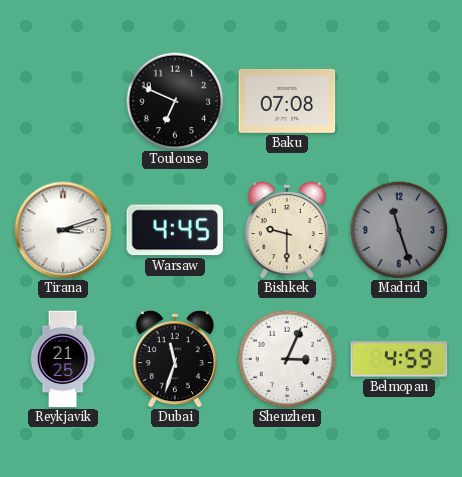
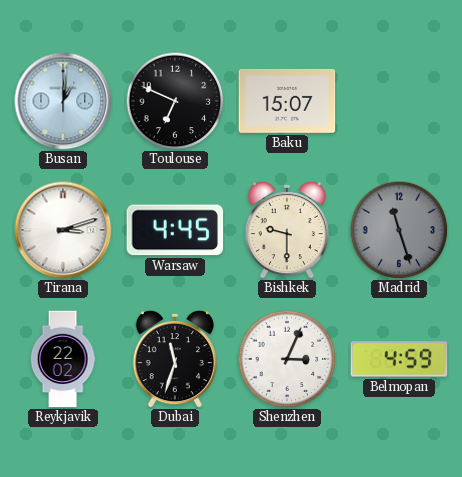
Busan: none -> 1:01 (63, 101)
Baku: 07:08 -> 15:07 (287, 101)
Reykjavik: 21:25 -> 22:02 (63, 359)
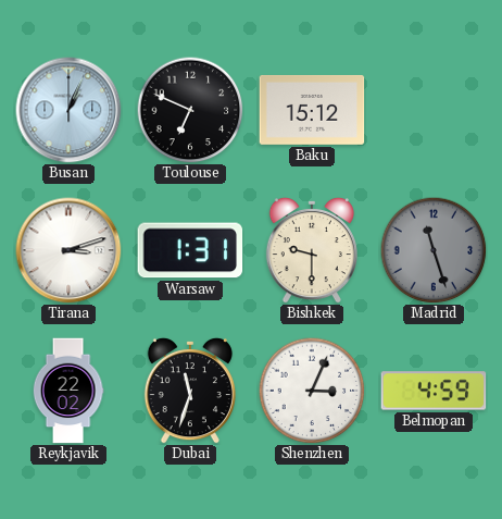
Busan: 1:01 -> 1:04 (68, 110)
Baku: 15:07 -> 15:12 (312, 110)
Warsaw: 4:45 -> 1:31 (190, 250)
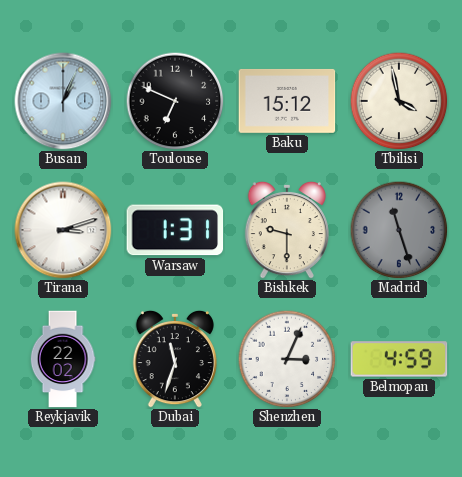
Tbilisi: none -> 3:58 (399, 101)
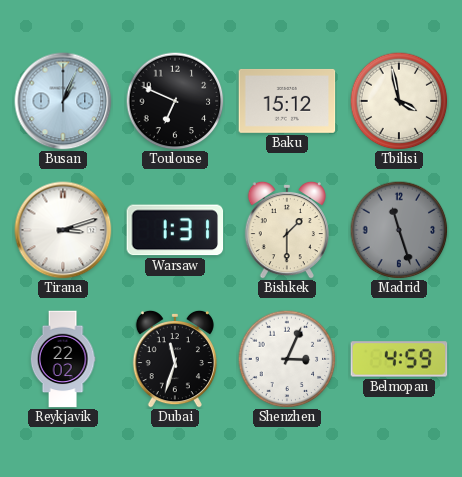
Bishkek: 9:30 -> 1:30 (287, 230)
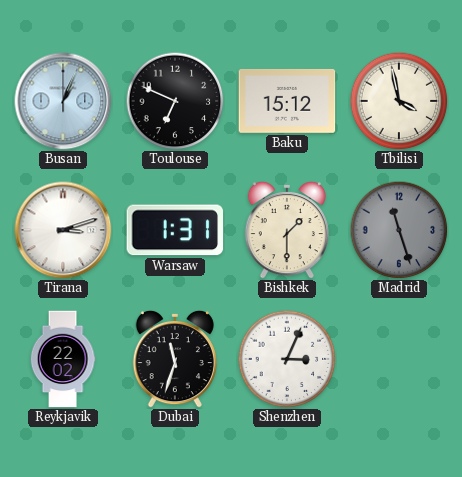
Belmopan: 4:59 -> none (399, 359)
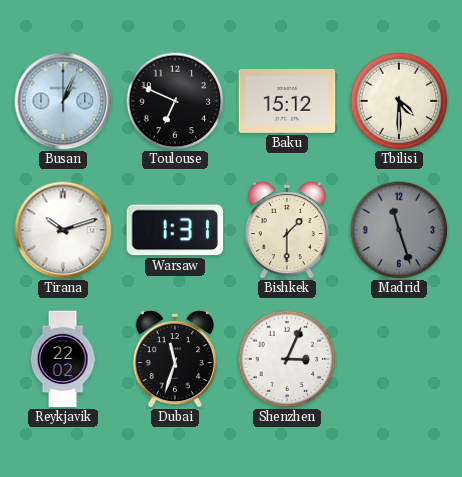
Tbilisi: 3:58 -> 4:30 (399, 101)
Tirana: 3:12 -> 10:12 (63, 230)
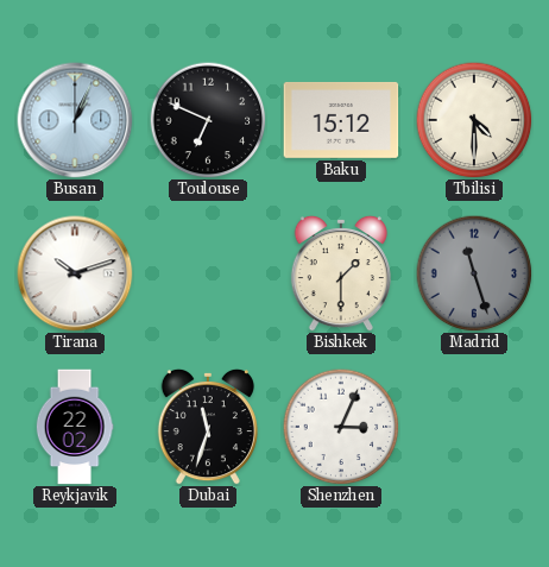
Warsaw: 1:31 -> none (175, 230)
